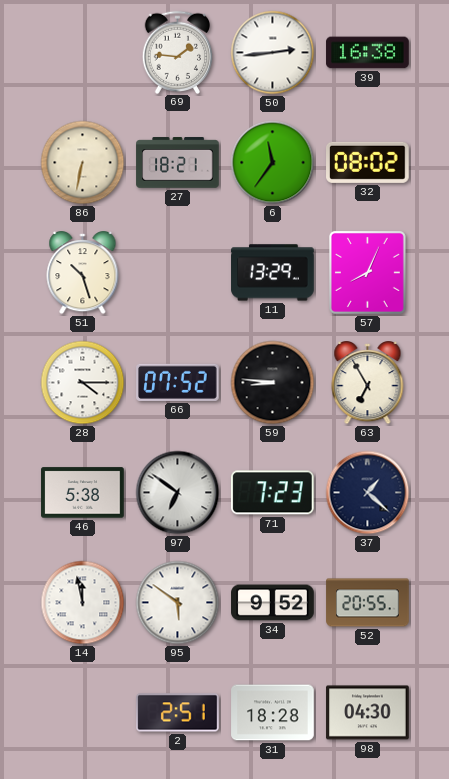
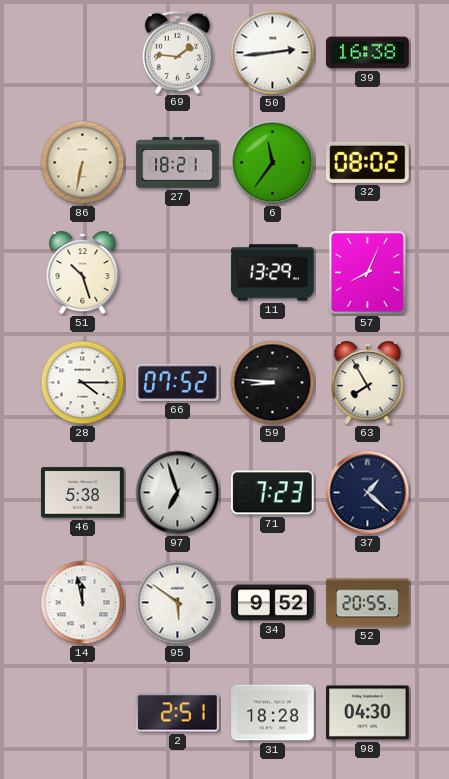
63: 6:55 -> 7:55 (368, 384)
97: 6:51 -> 6:57 (178, 493)
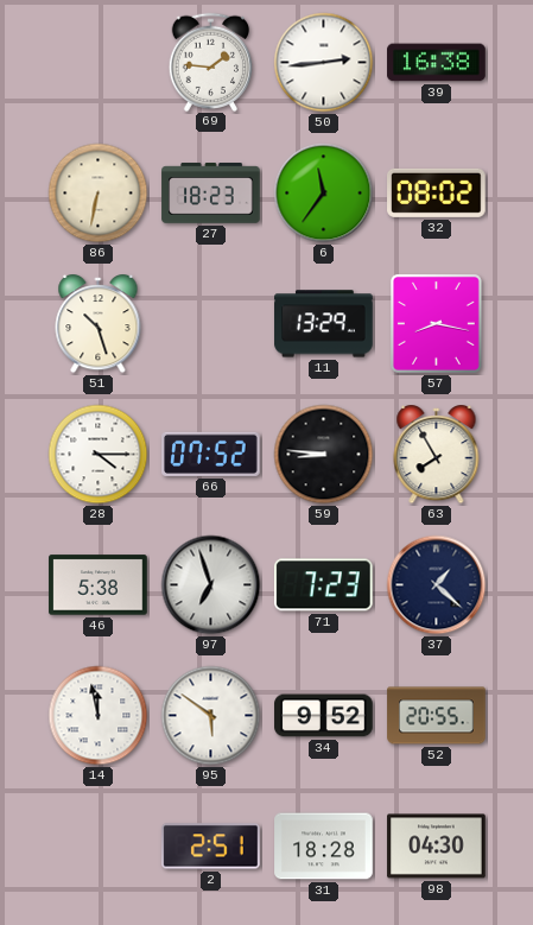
27: 18:21 -> 18:23 (211, 194)
57: 8:04 -> 8:17 (436, 323)
